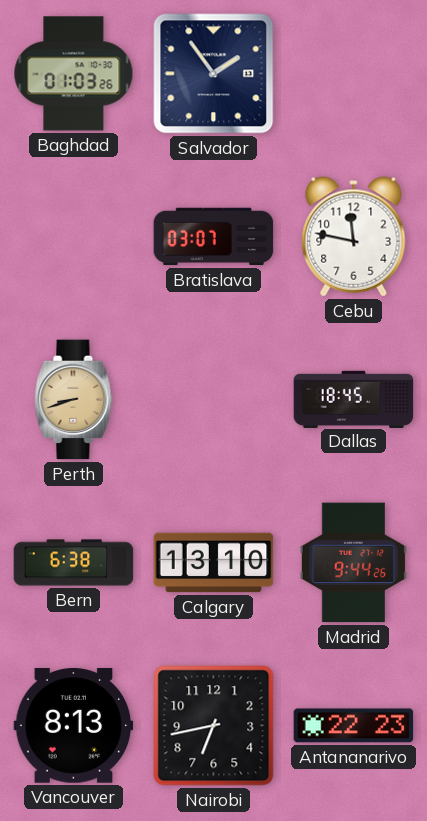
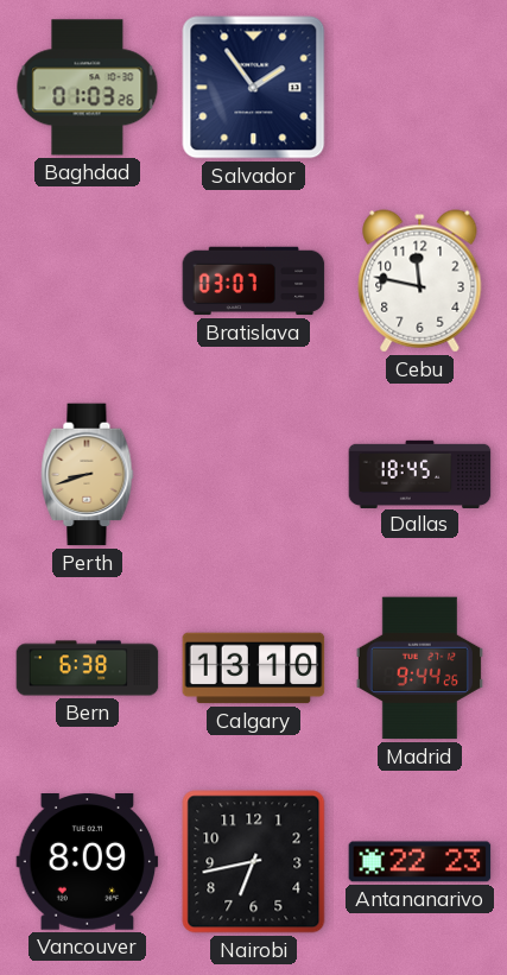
Vancouver: 8:13 -> 8:09 (88, 862)
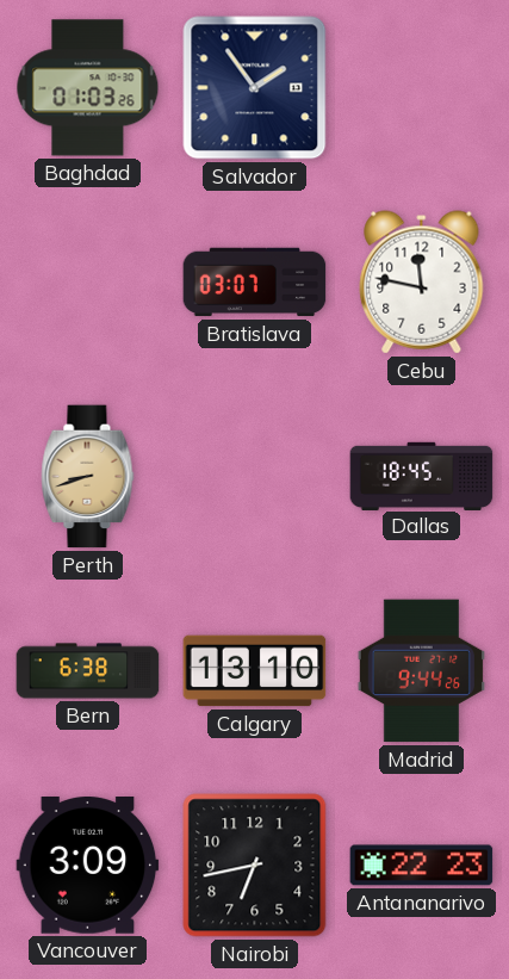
Vancouver: 8:09 -> 3:09 (88, 866)
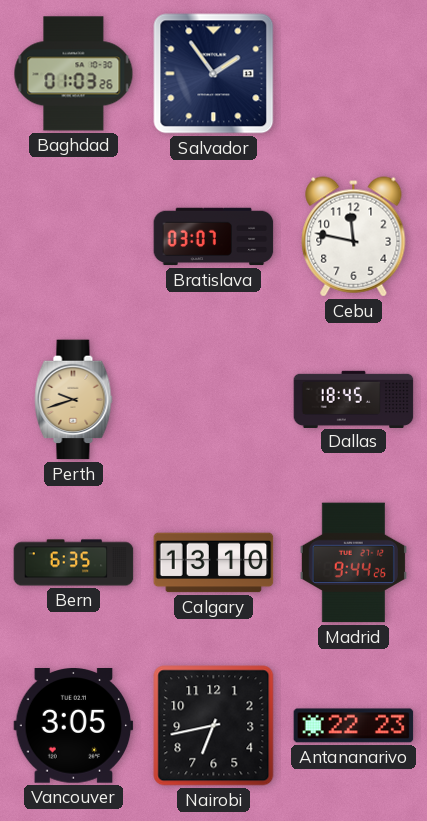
Perth: 8:42 -> 9:42 (74, 400)
Bern: 6:38 -> 6:35 (74, 563)
Vancouver: 3:09 -> 3:05 (74, 726)
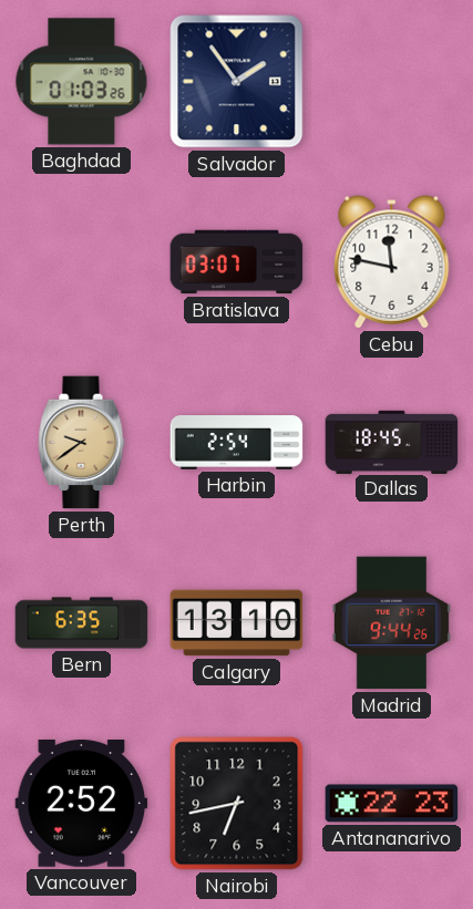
Perth: 9:42 -> 9:39 (82, 443)
Harbin: none -> 2:54 (237, 443)
Vancouver: 3:05 -> 2:52 (82, 804)
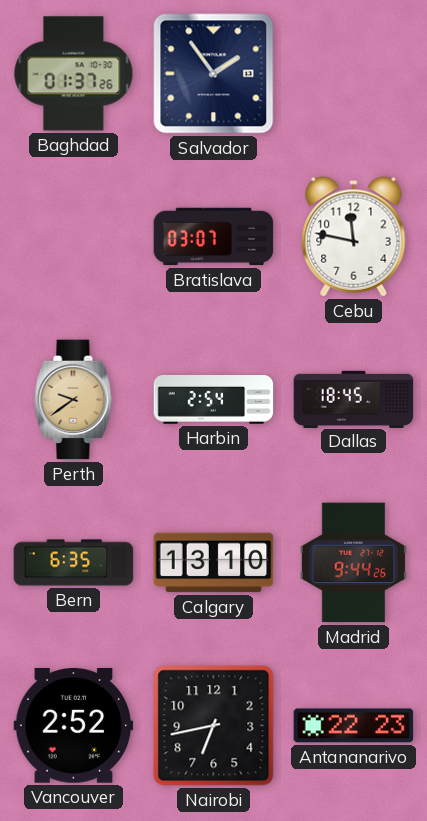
Baghdad: 01:03 -> 01:37 (74, 74)
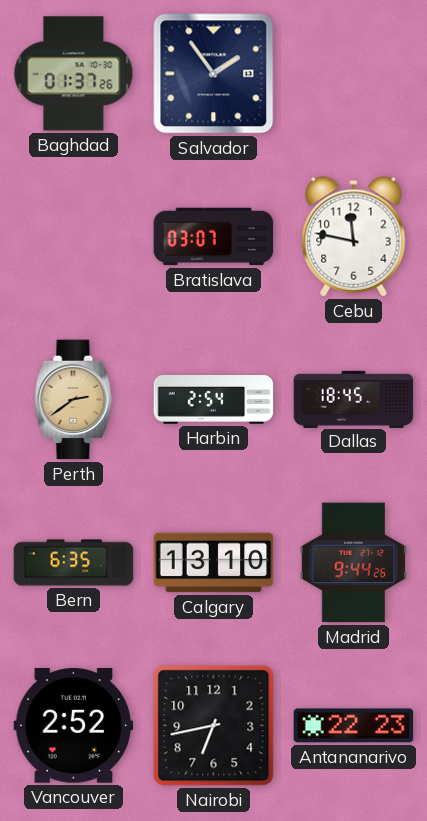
Perth: 9:39 -> 2:39 (74, 400)
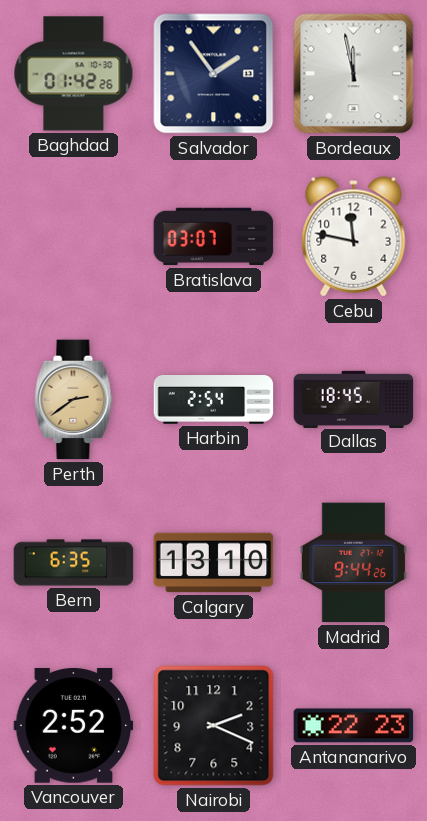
Baghdad: 01:37 -> 01:42 (74, 74)
Bordeaux: none -> 11:58 (354, 74)
Nairobi: 6:43 -> 2:19 (214, 726)
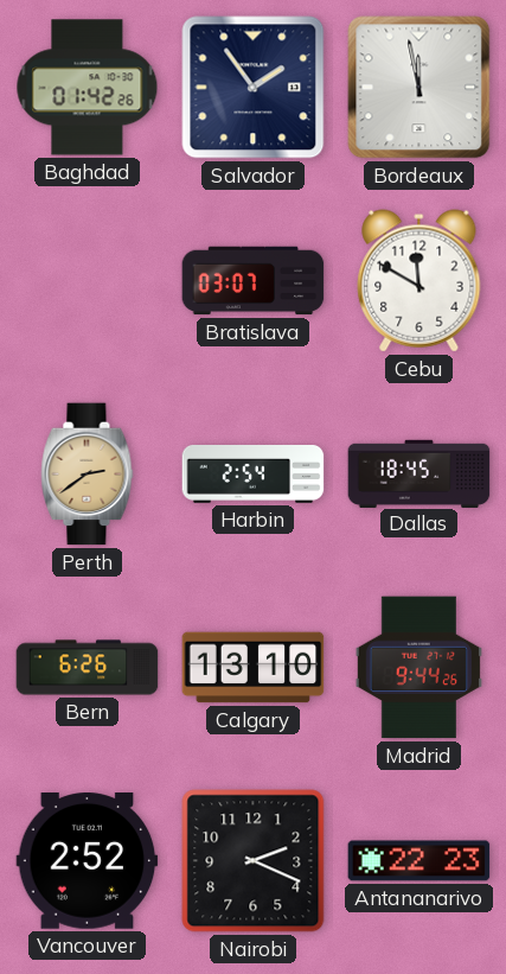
Cebu: 11:47 -> 11:50 (419, 281)
Bern: 6:35 -> 6:26 (88, 668)
